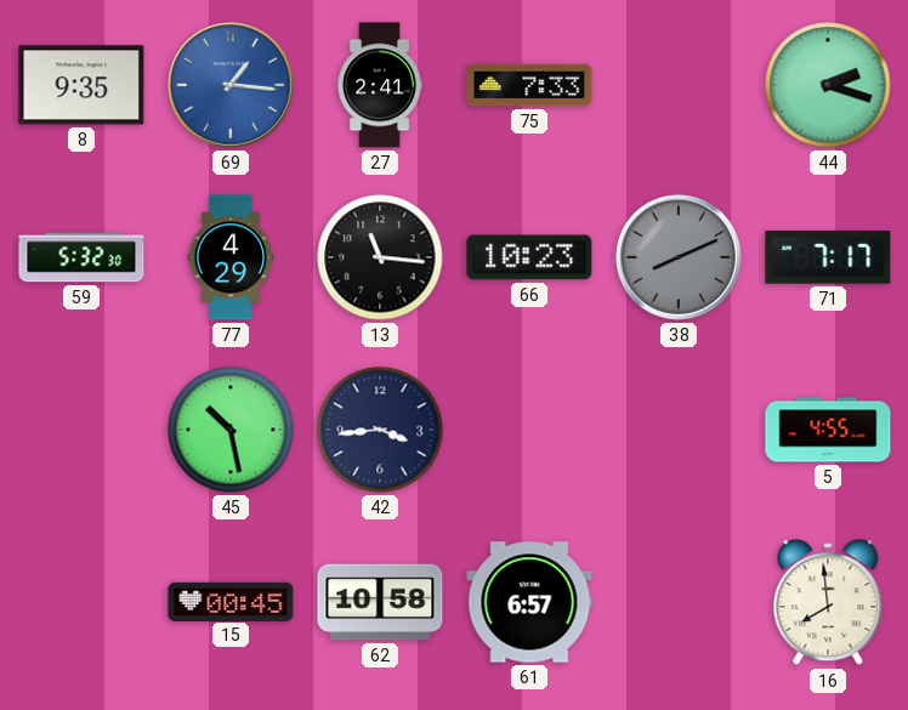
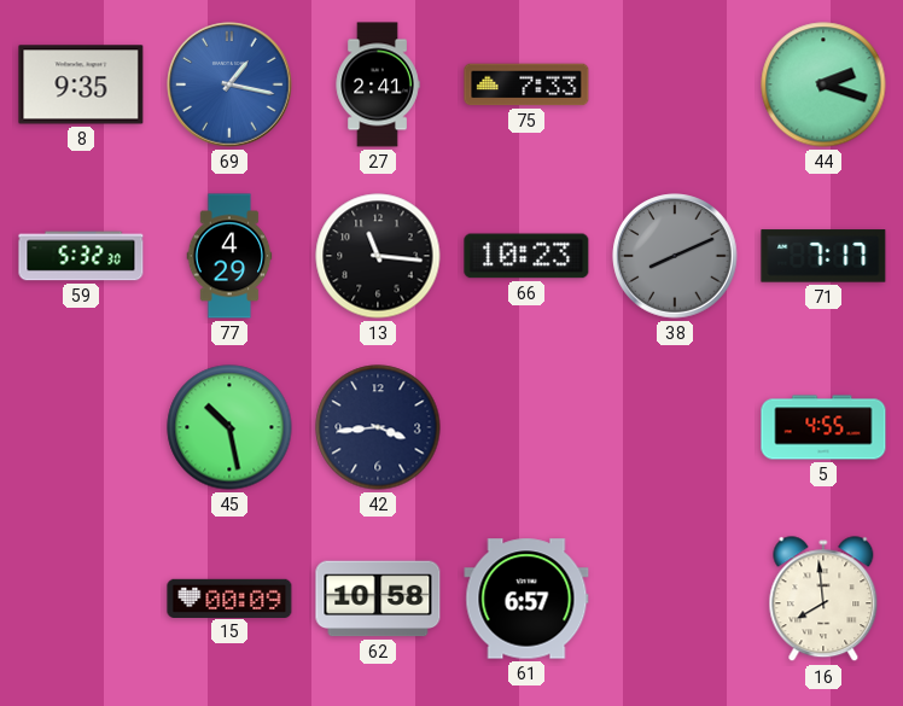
69: 1:16 -> 1:17 (229, 84)
15: 00:45 -> 00:09 (229, 597)
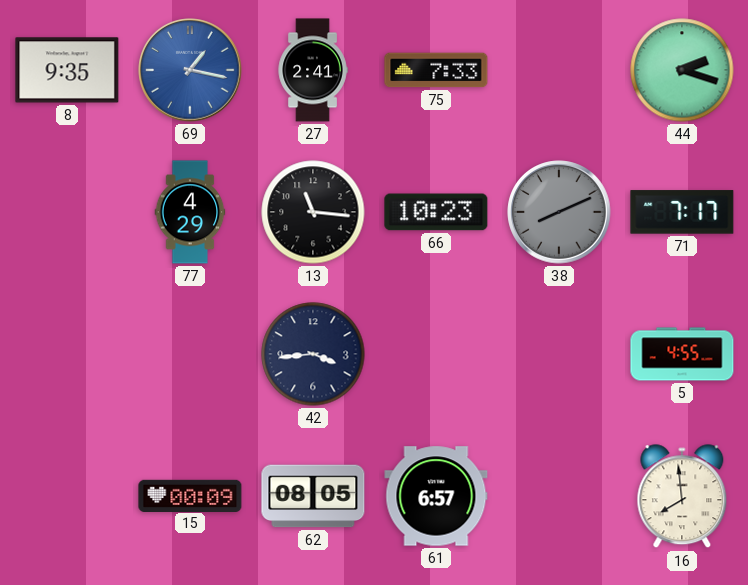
59: 5:32 -> none (81, 256)
45: 10:28 -> none (229, 427)
62: 10:58 -> 08:05 (313, 496)
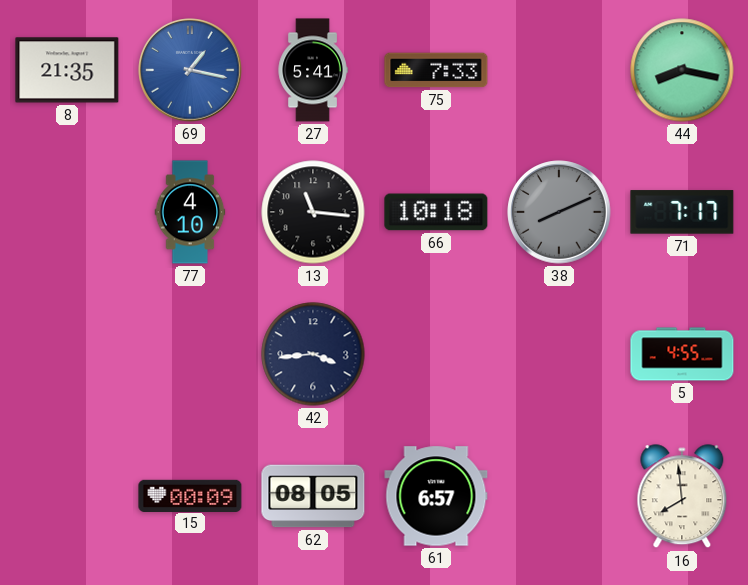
8: 9:35 -> 21:35 (67, 70)
27: 2:41 -> 5:41 (313, 70)
44: 2:18 -> 8:17 (682, 70)
77: 4:29 -> 4:10 (190, 212)
66: 10:23 -> 10:18 (436, 212)
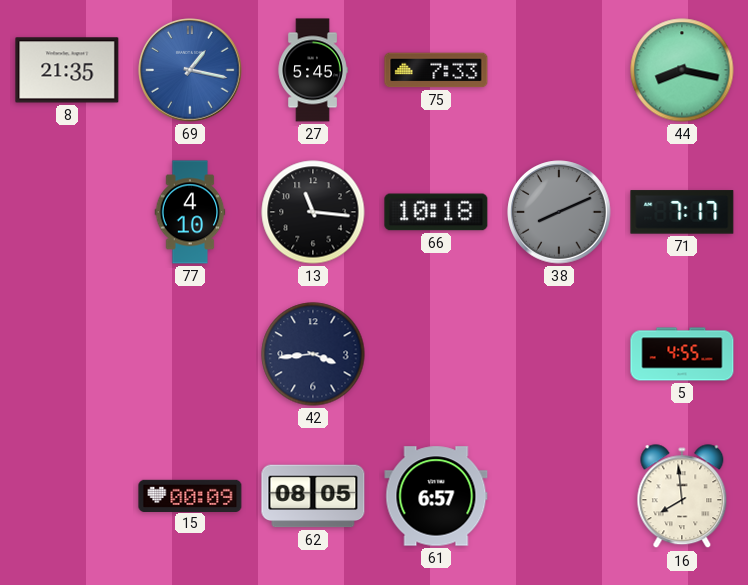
27: 5:41 -> 5:45 (313, 70)
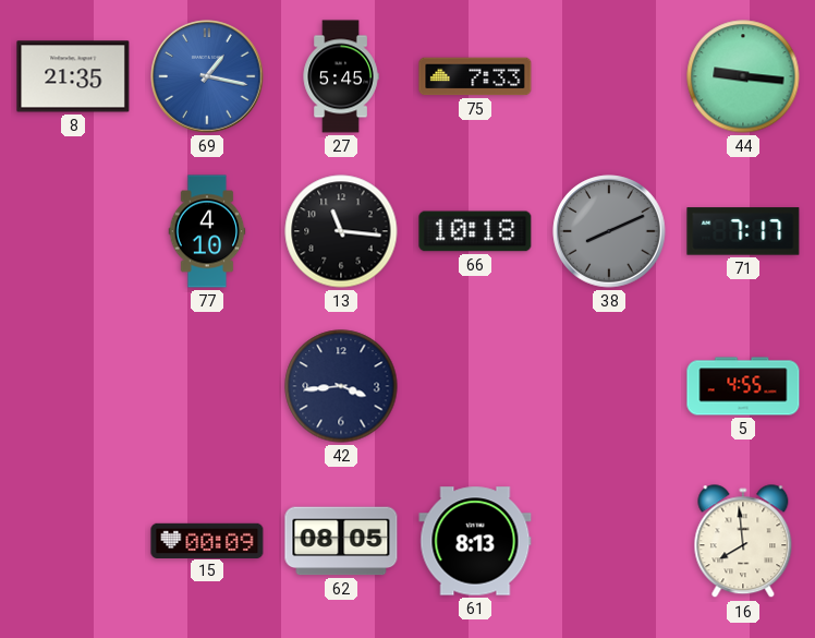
44: 8:17 -> 9:16 (743, 76)
61: 6:57 -> 8:13 (475, 541)
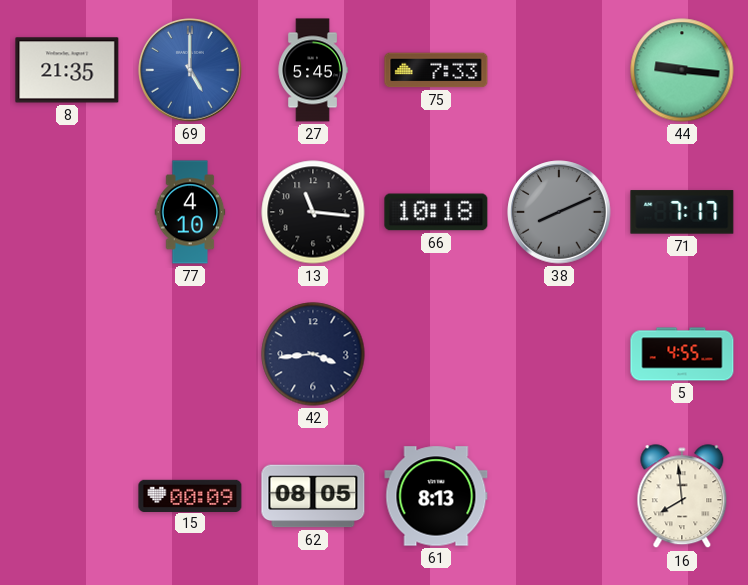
69: 1:17 -> 5:00 (190, 70)
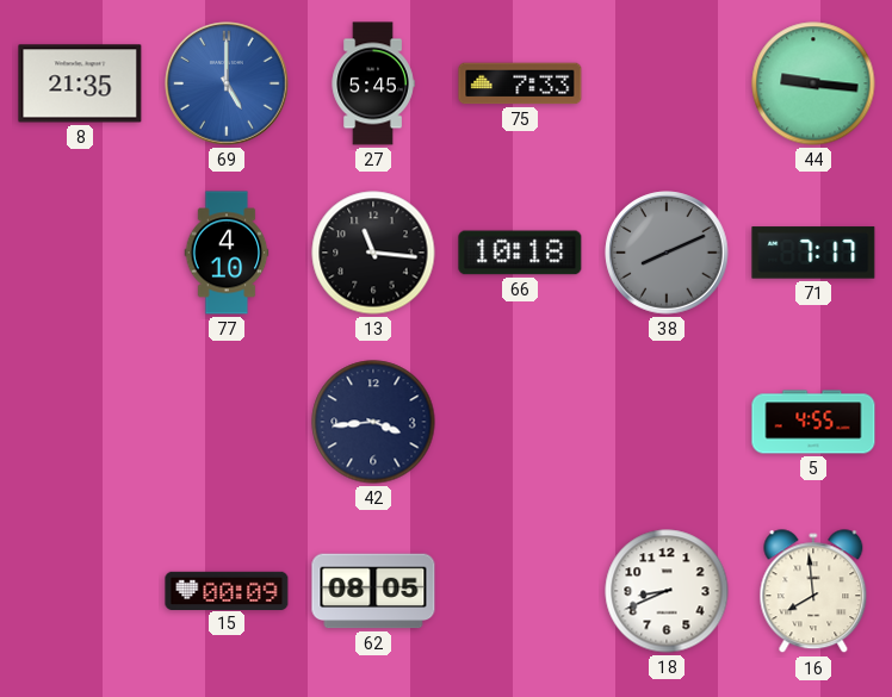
61: 8:13 -> none (436, 496)
18: none -> 8:41 (667, 591)
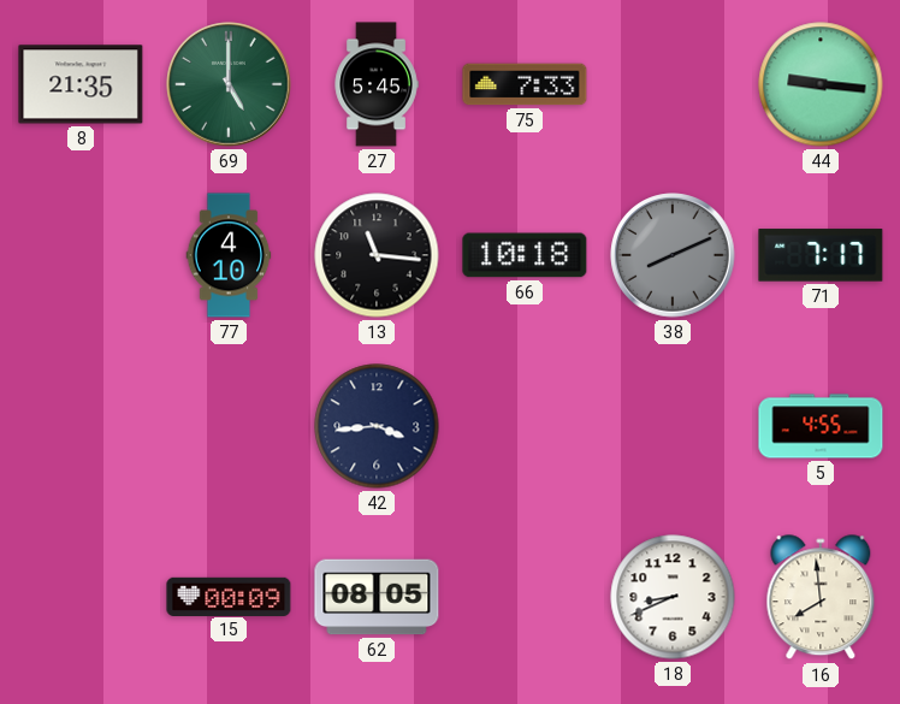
69 dial: blue -> green (229, 84)
